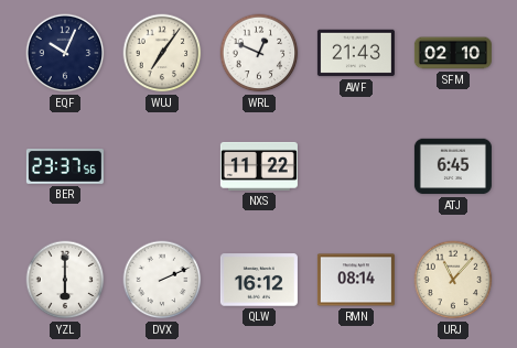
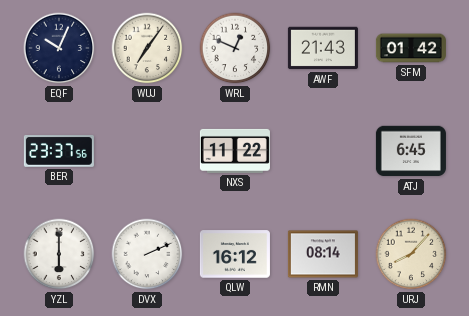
SFM: 02:10 -> 01:42 (411, 48)
URJ: 11:07 -> 8:07 (411, 254)
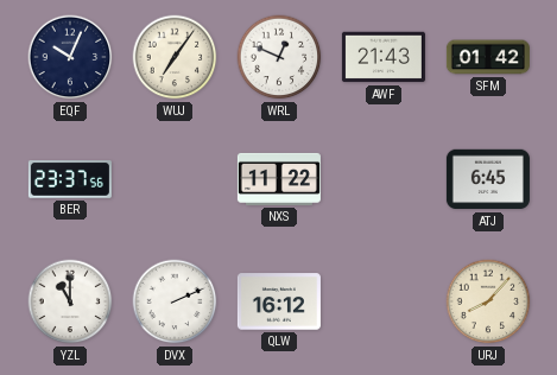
YZL: 6:00 -> 11:00 (70, 301)
RMN: 08:14 -> none (323, 254)
